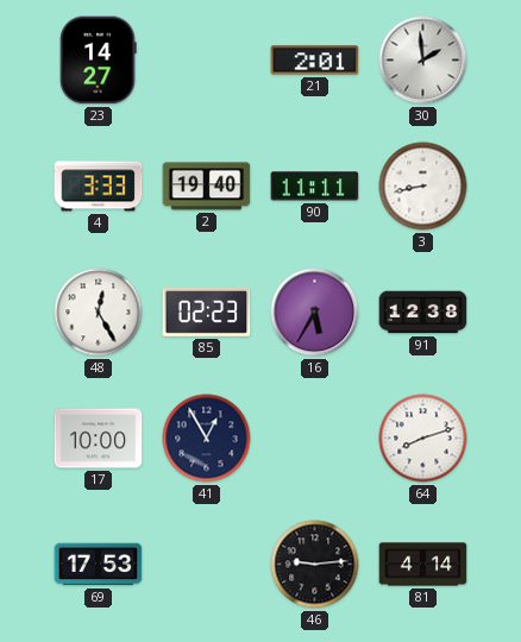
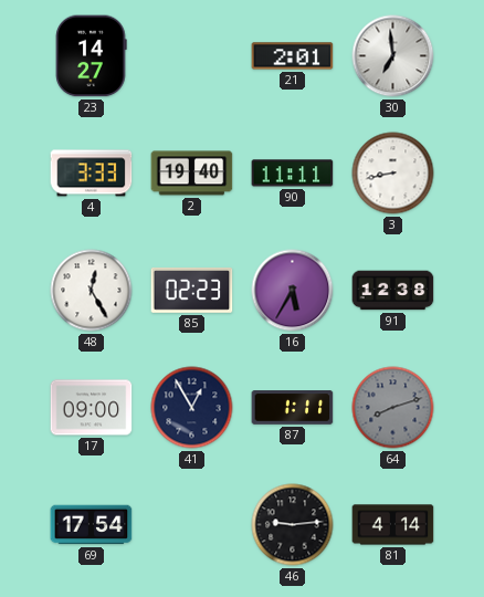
30: 1:59 -> 6:59 (393, 56)
17: 10:00 -> 09:00 (92, 408)
87: none -> 1:11 (293, 408)
64 dial: white -> grey (393, 408)
69: 17:53 -> 17:54 (92, 525)
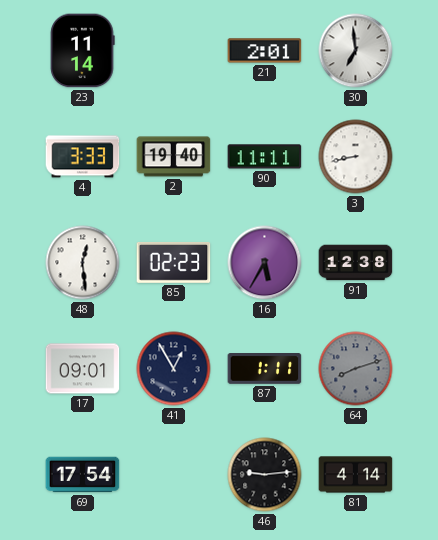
23: 14:27 -> 11:14 (82, 51)
48: 12:25 -> 12:29 (83, 263)
17: 09:00 -> 09:01 (83, 369)
